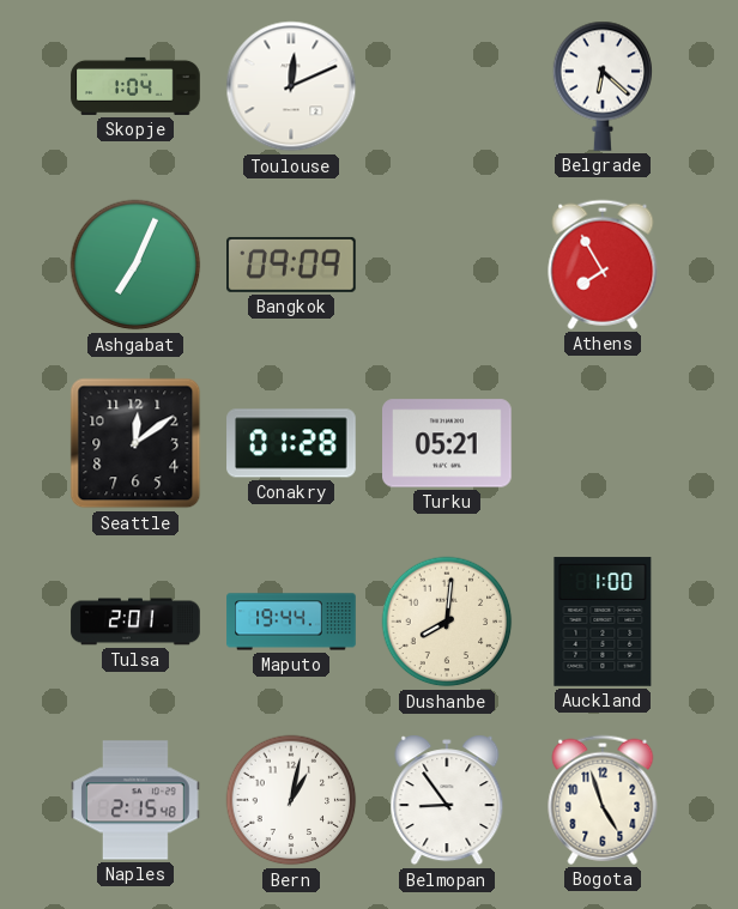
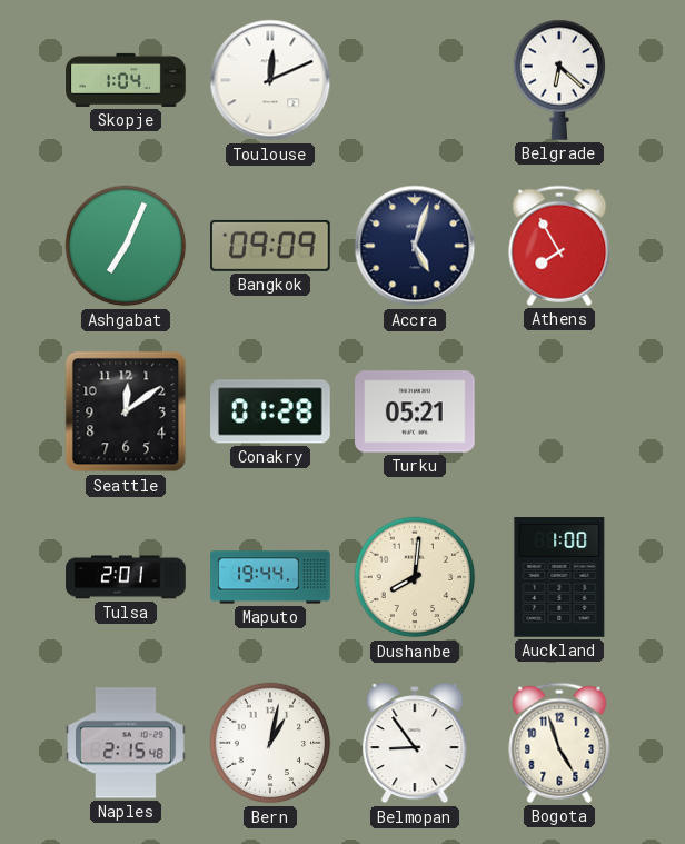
Accra: none -> 5:03 (415, 246)
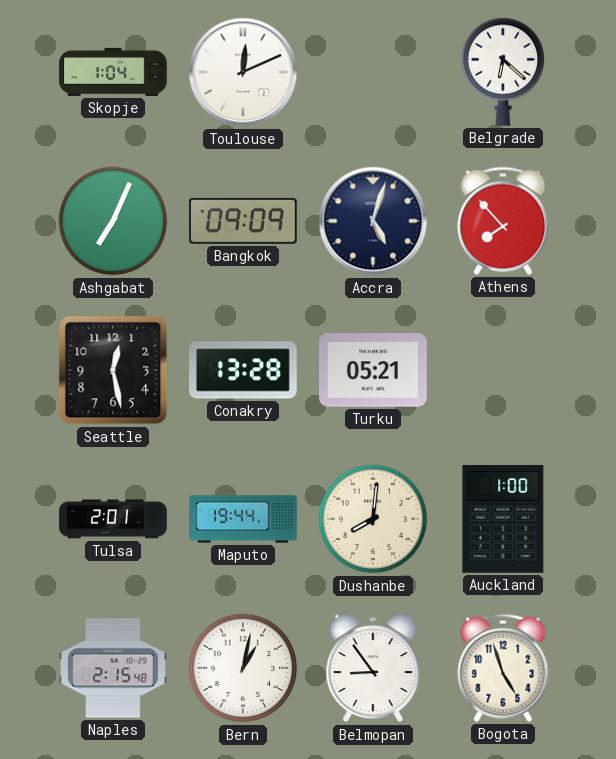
Athens: 7:55 -> 7:53 (503, 221)
Seattle: 12:09 -> 12:28 (113, 370)
Conakry: 01:28 -> 13:28 (243, 370)
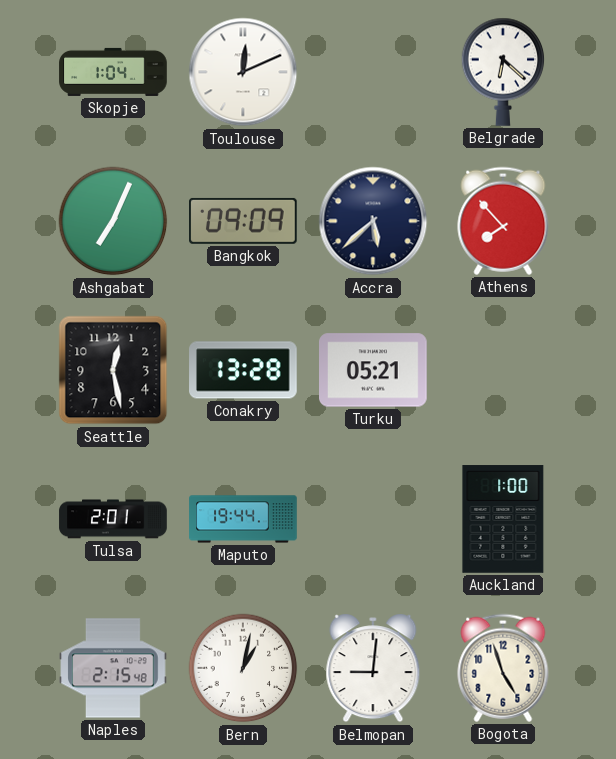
Accra: 5:03 -> 5:38 (373, 221)
Dushanbe: 8:01 -> none (373, 519)
Belmopan: 8:54 -> 9:01 (373, 668)
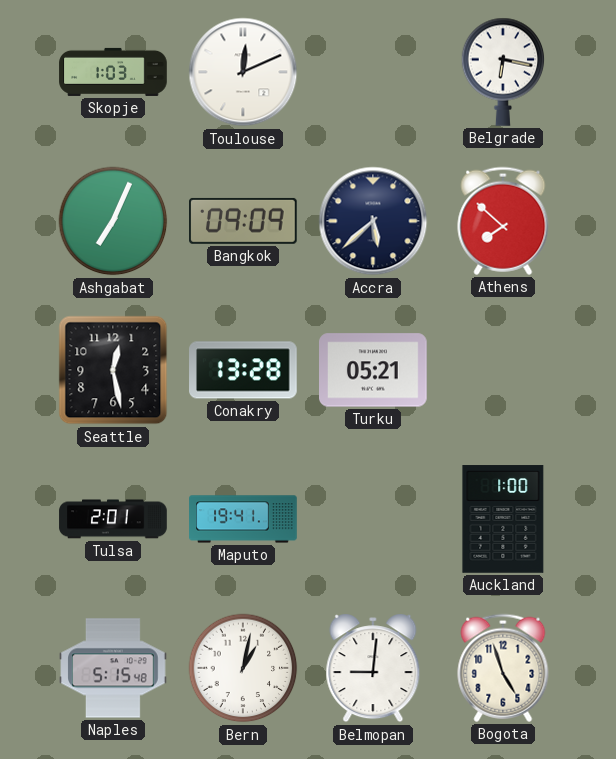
Skopje: 1:04 -> 1:03 (113, 72)
Belgrade: 6:22 -> 6:17 (503, 72)
Athens: 7:53 -> 7:52 (503, 221)
Maputo: 19:44 -> 19:41 (243, 519)
Naples: 2:15 -> 5:15 (113, 668)
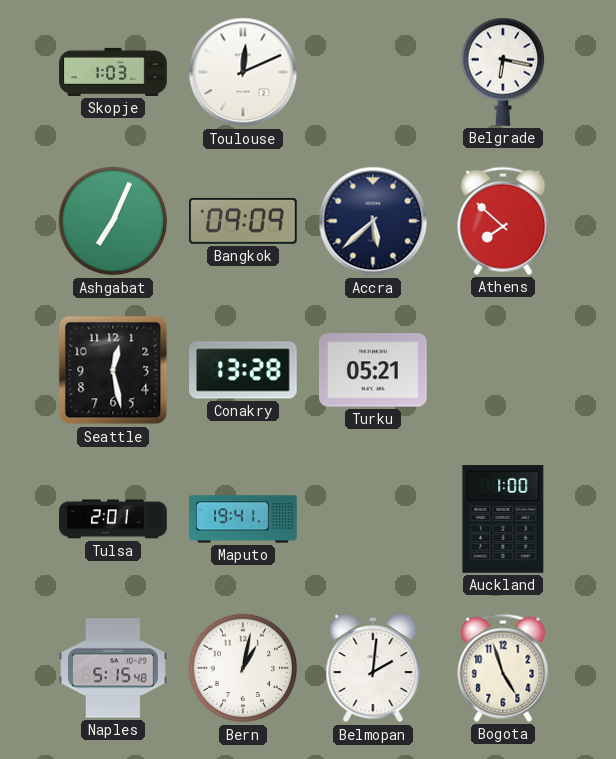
Belmopan: 9:01 -> 2:01 (373, 668)
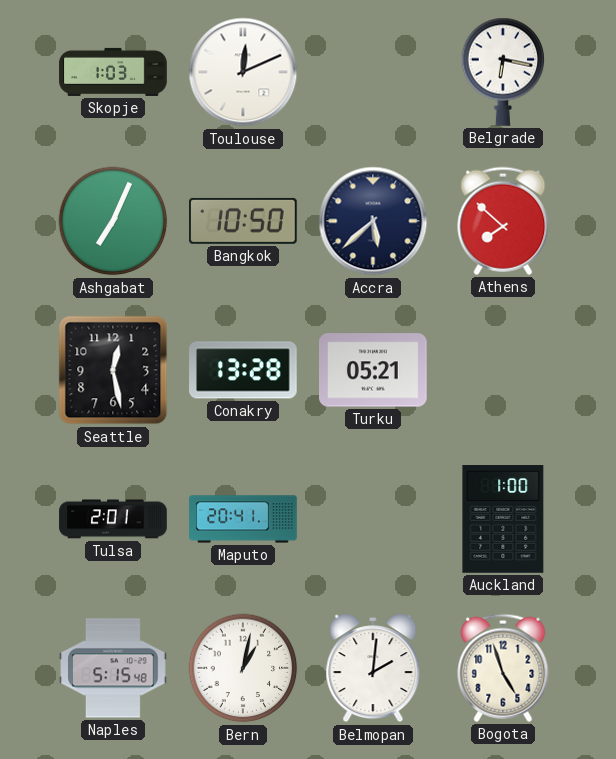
Bangkok: 09:09 -> 10:50 (244, 221)
Maputo: 19:41 -> 20:41 (243, 519)
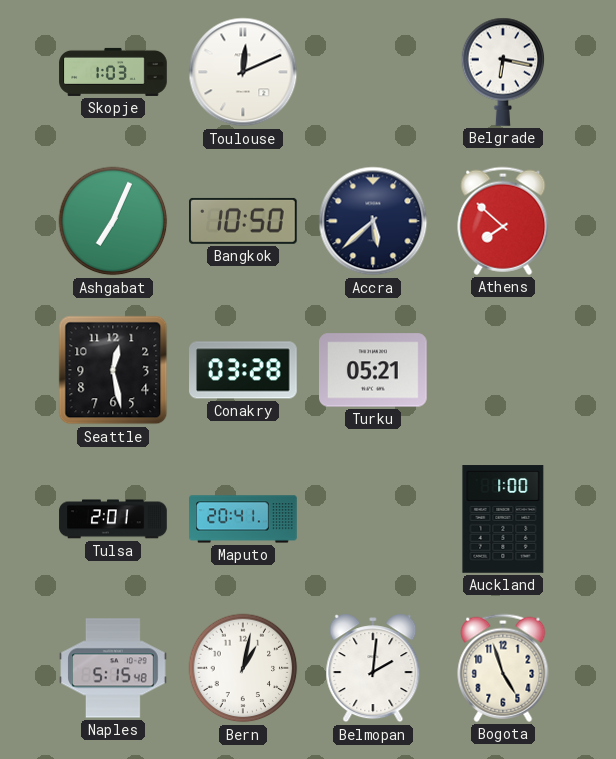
Conakry: 13:28 -> 03:28 (243, 370)
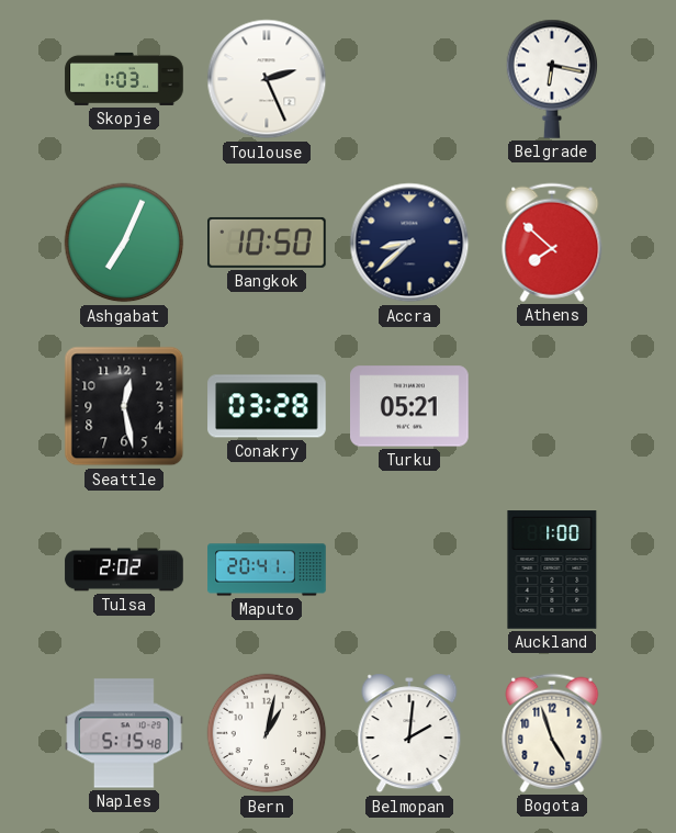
Toulouse: 12:11 -> 2:26 (267, 79)
Accra: 5:38 -> 8:38 (409, 243)
Tulsa: 2:01 -> 2:02 (124, 570)
